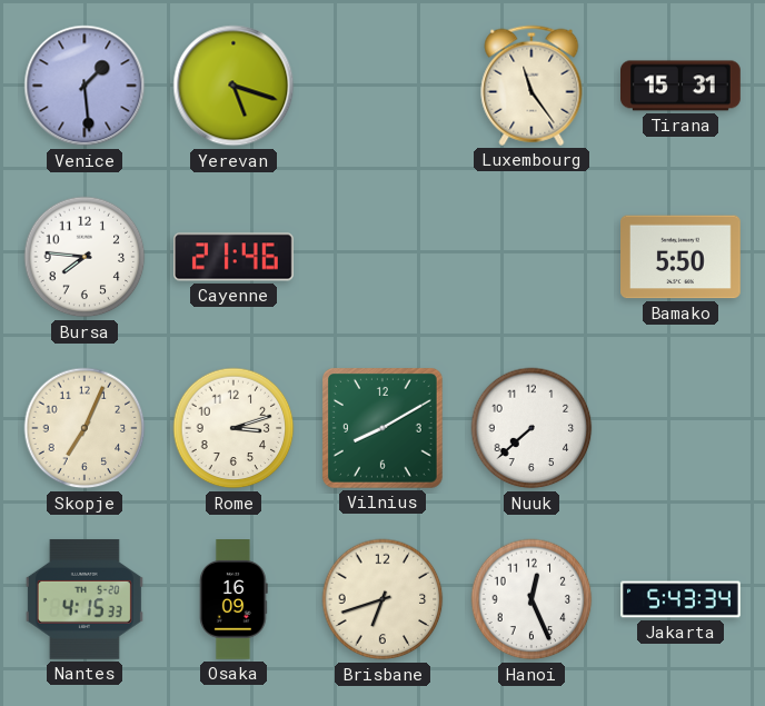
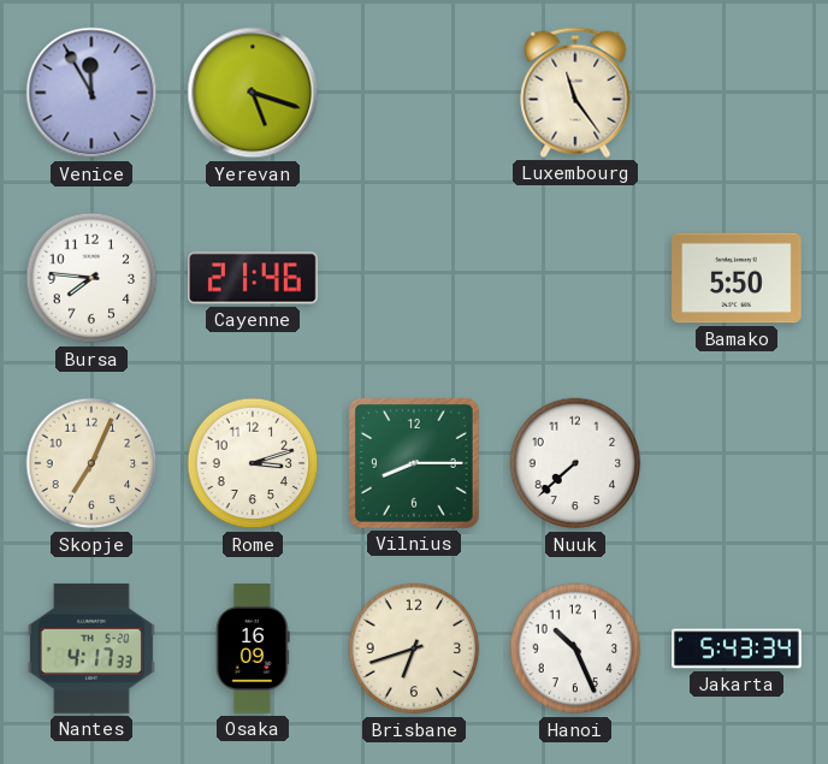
Venice: 1:29 -> 11:55 (91, 93)
Tirana: 15:31 -> none (682, 86)
Vilnius: 8:10 -> 8:15 (414, 463)
Nantes: 4:15 -> 4:17 (91, 648)
Hanoi: 12:26 -> 10:26 (575, 648)
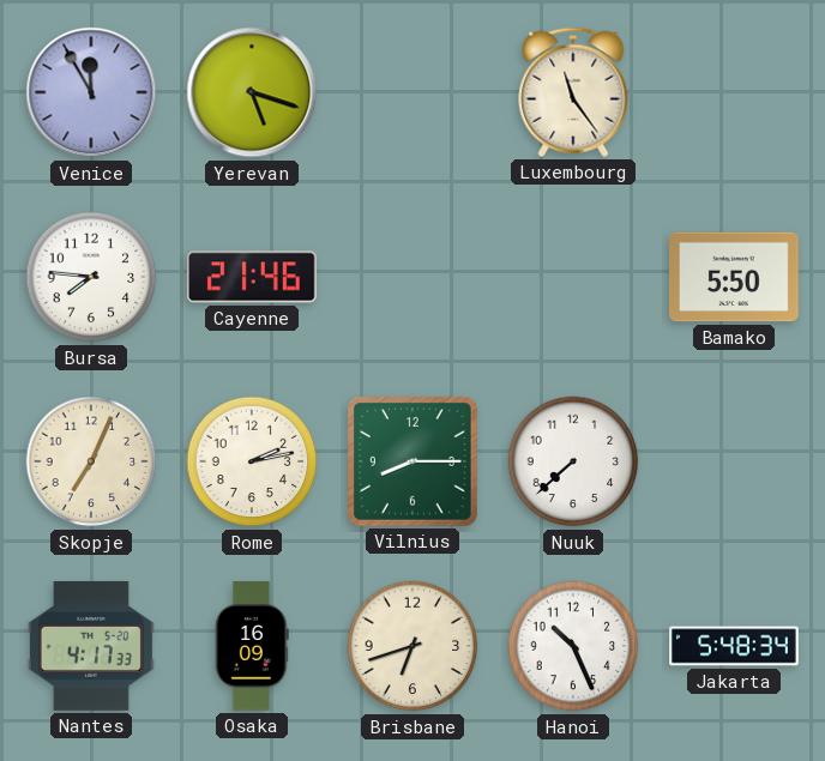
Rome: 3:12 -> 2:13 (252, 461)
Jakarta: 5:43 -> 5:48 (734, 646)
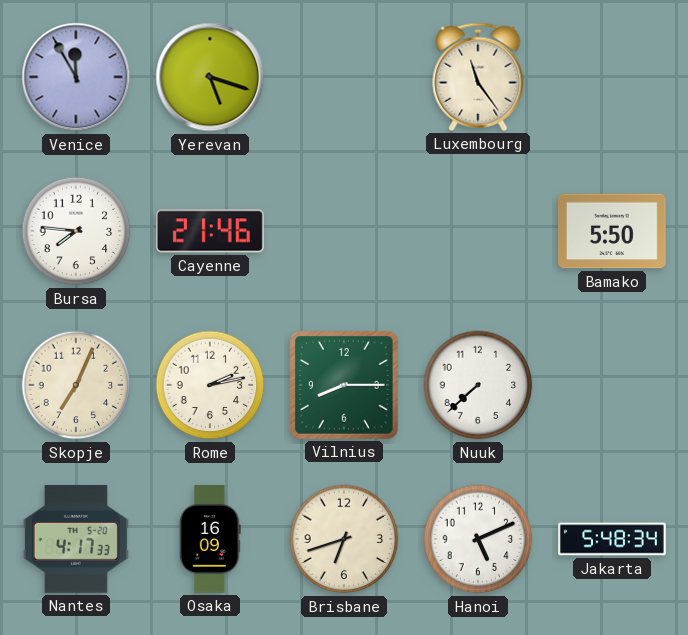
Hanoi: 10:26 -> 5:11 (478, 539)
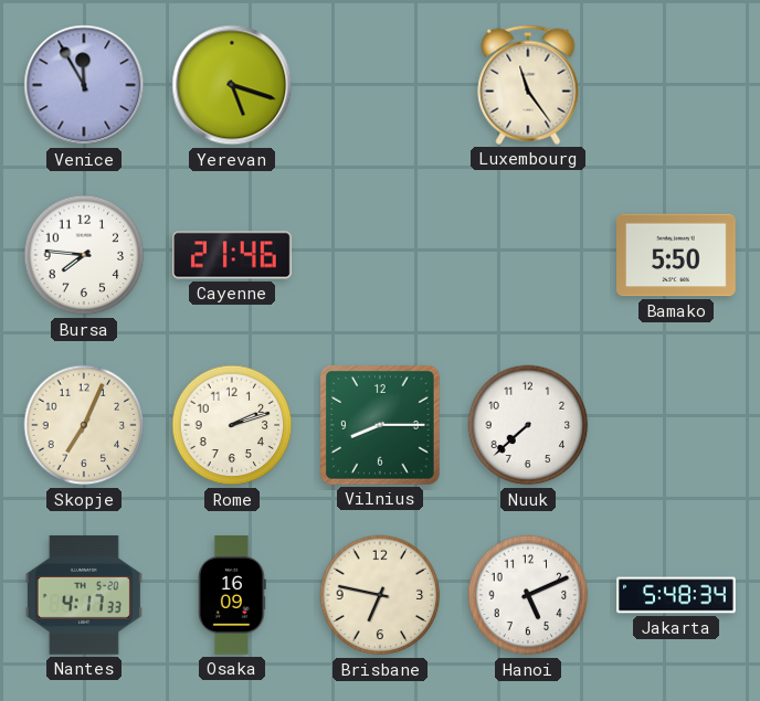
Rome: 2:13 -> 2:12 (232, 425)
Brisbane: 6:42 -> 6:47 (380, 595)
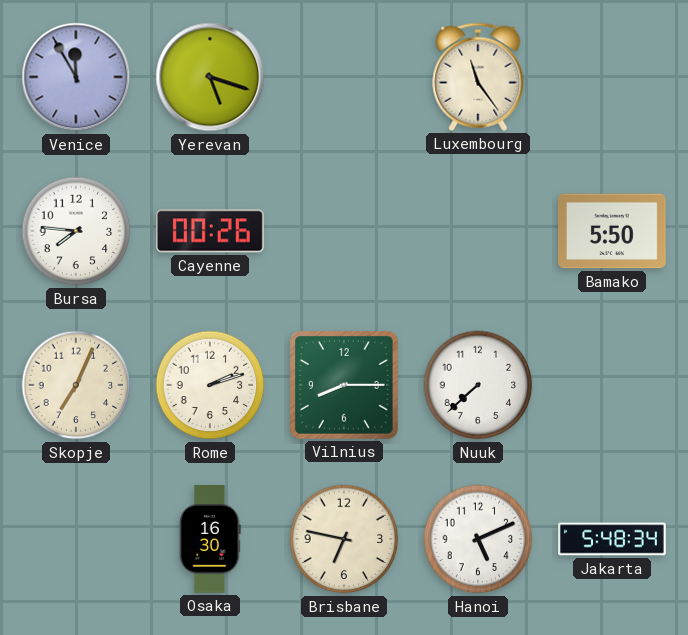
Cayenne: 21:46 -> 00:26 (211, 231)
Nantes: 4:17 -> none (84, 595)
Osaka: 16:09 -> 16:30 (211, 540)
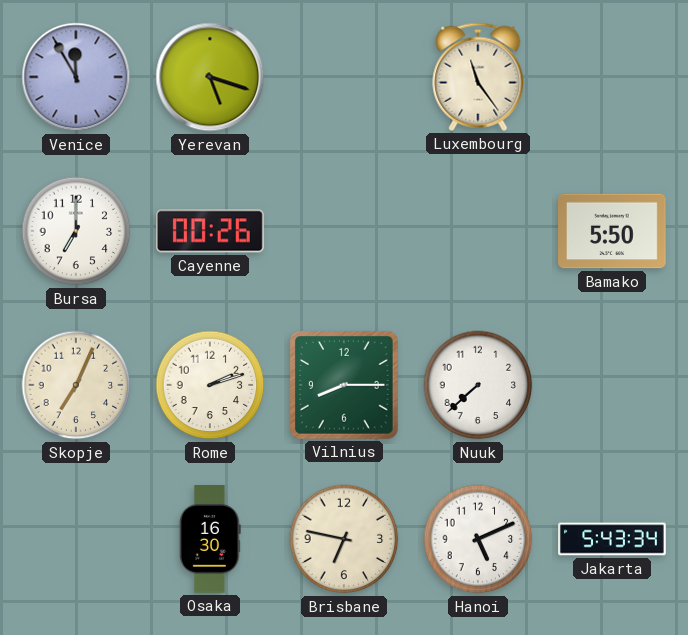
Bursa: 7:46 -> 7:00 (76, 231)
Jakarta: 5:48 -> 5:43 (612, 539)
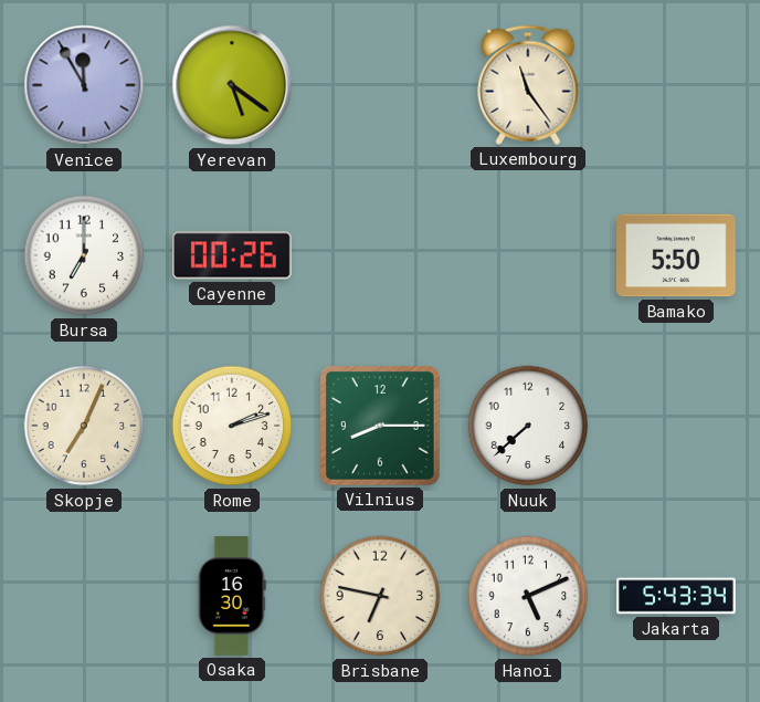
Yerevan: 5:18 -> 5:21 (232, 85)
